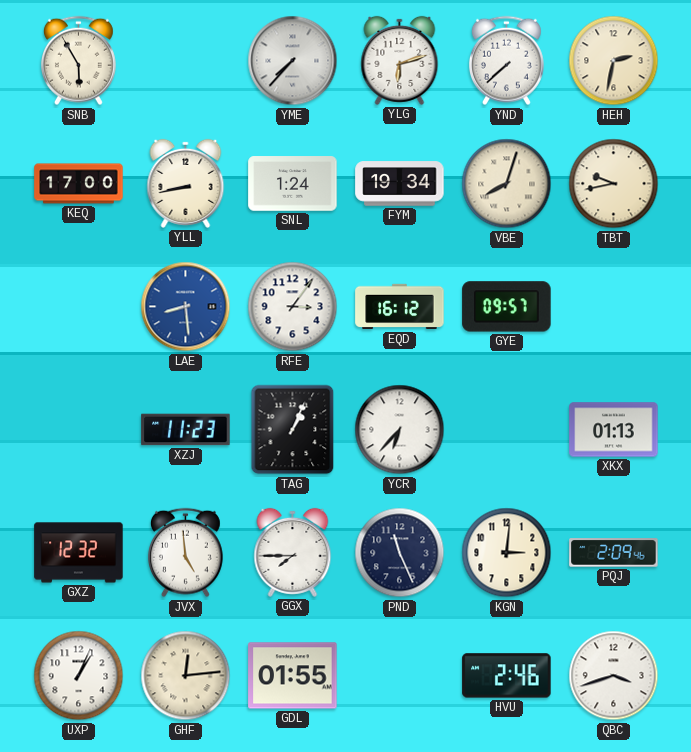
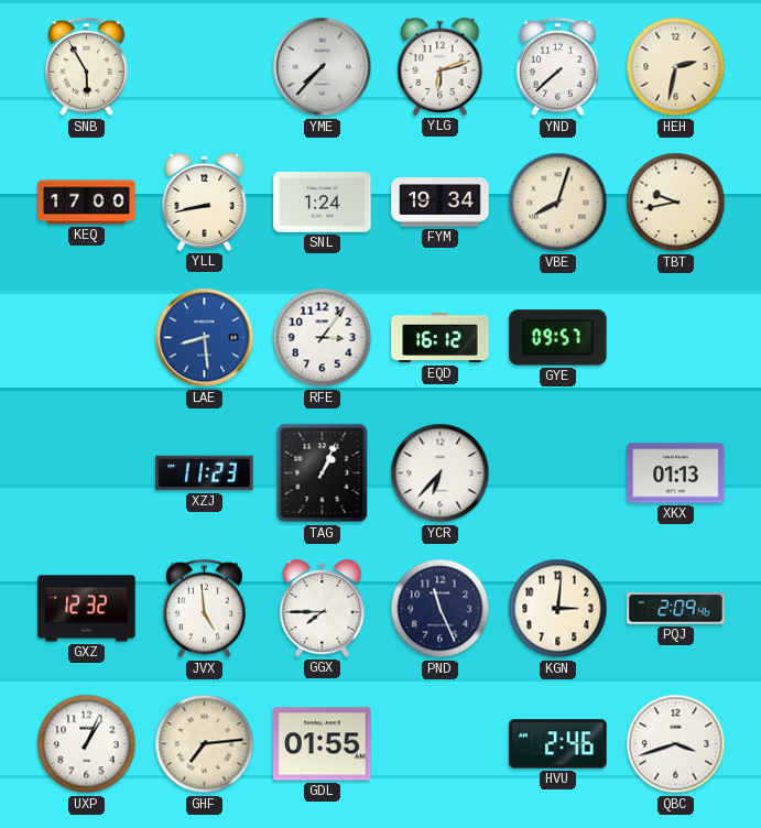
GHF: 12:14 -> 7:14 (205, 744)
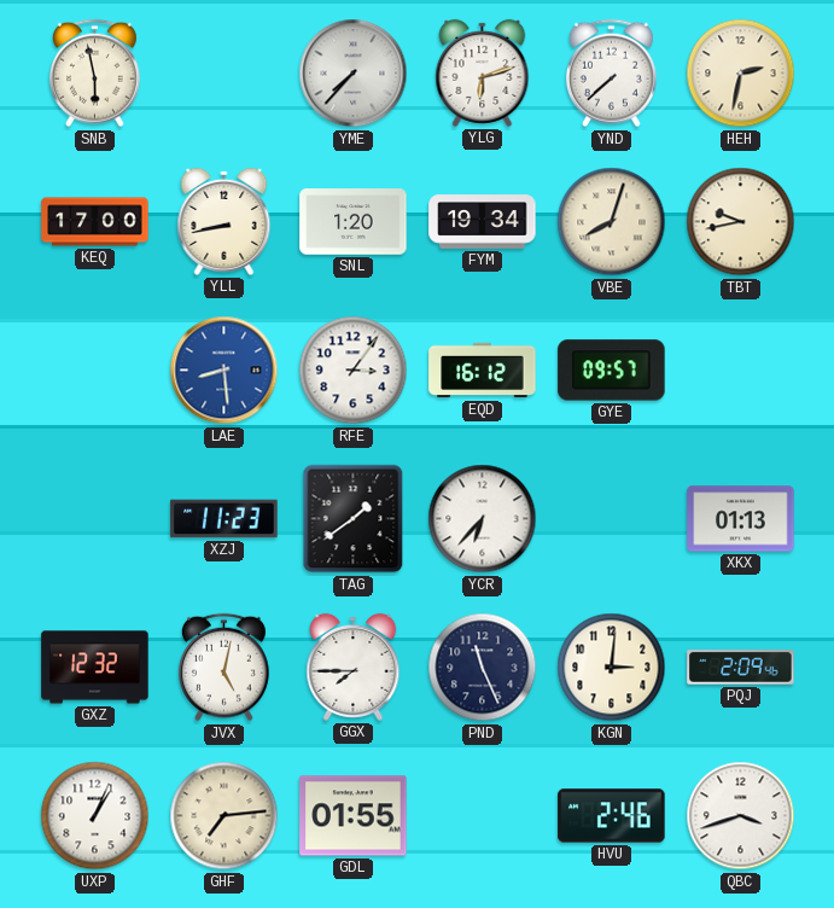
SNB: 5:55 -> 5:58 (94, 74)
SNL: 1:24 -> 1:20 (354, 222)
TAG: 1:04 -> 1:39 (354, 519)
JVX: 4:59 -> 5:02 (223, 668)
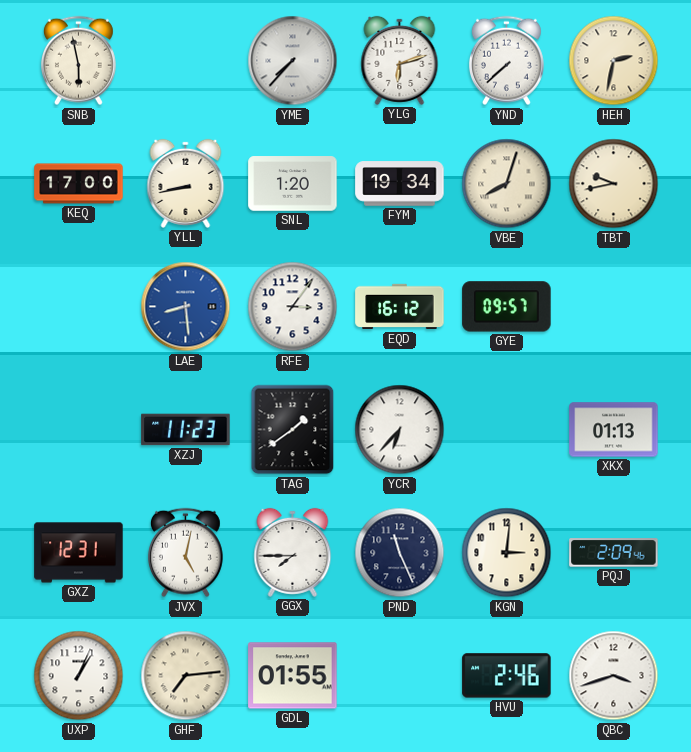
GXZ: 12:32 -> 12:31 (79, 553)
